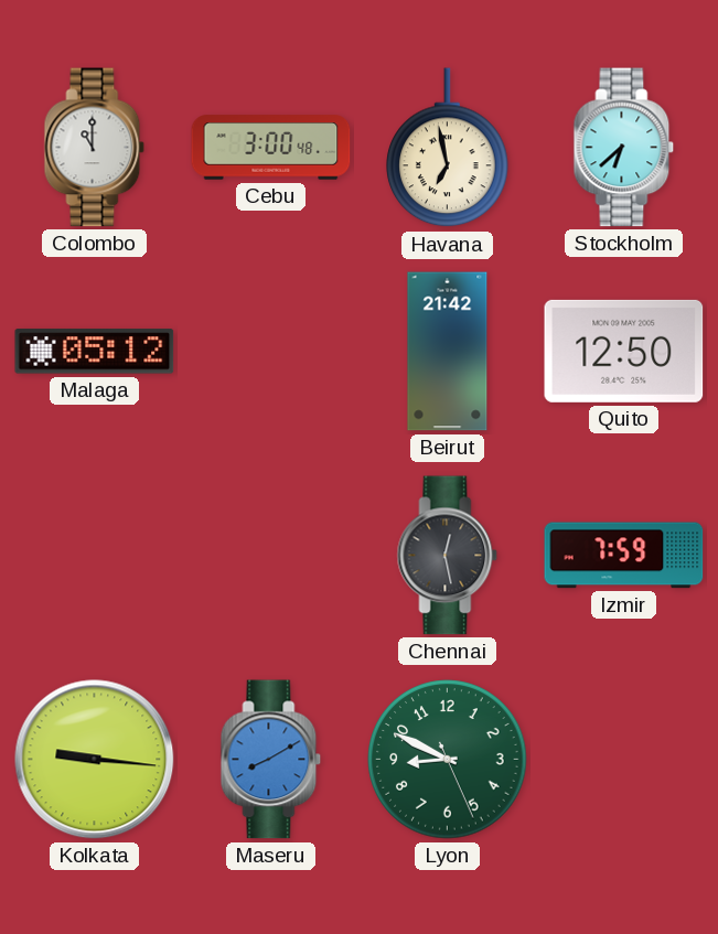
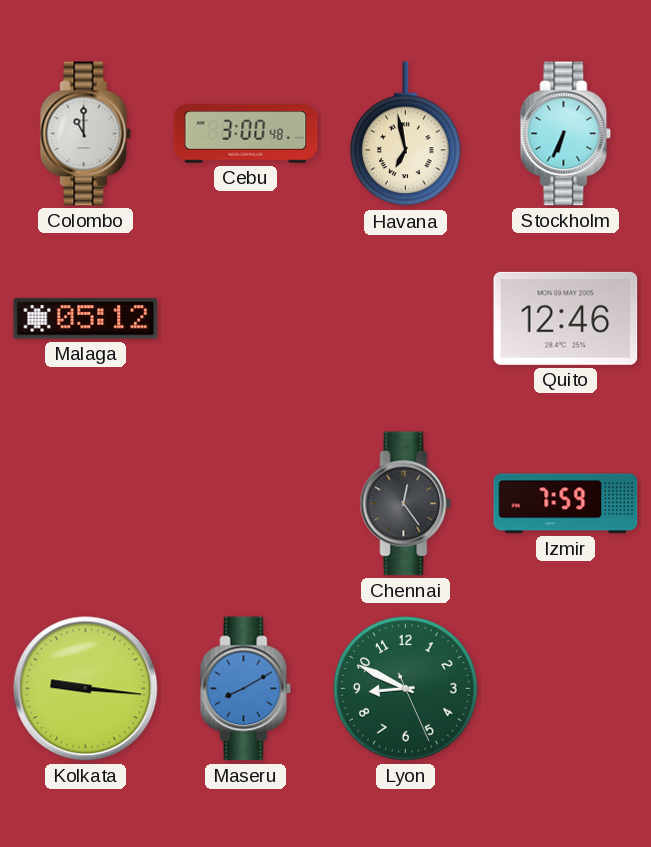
Stockholm: 6:38 -> 6:34 (566, 134)
Beirut: 21:42 -> none (448, 352)
Quito: 12:50 -> 12:46 (566, 318)
Chennai: 12:28 -> 12:24 (406, 504)
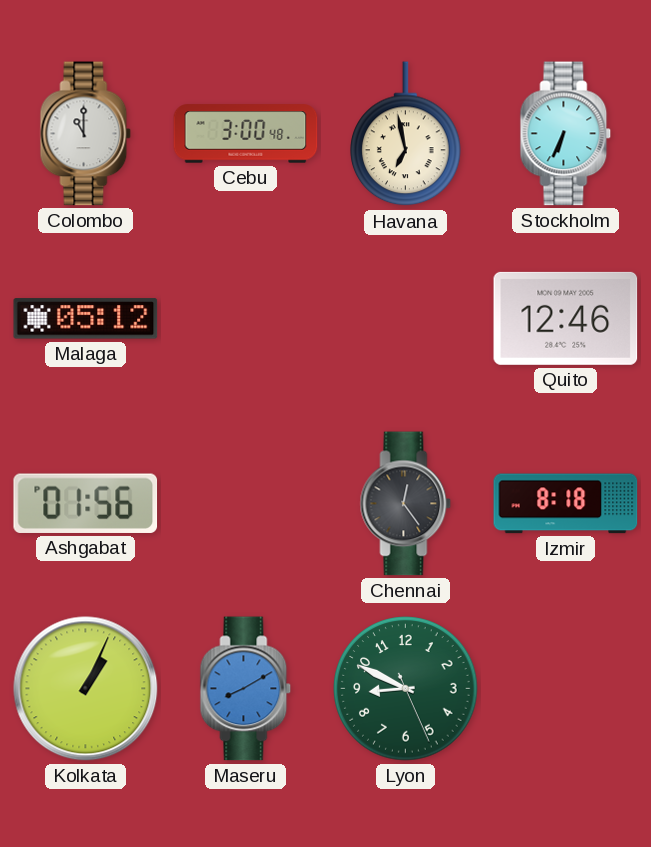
Ashgabat: none -> 01:56 (86, 503)
Izmir: 7:59 -> 8:18 (566, 504)
Kolkata: 9:16 -> 1:04 (86, 689)
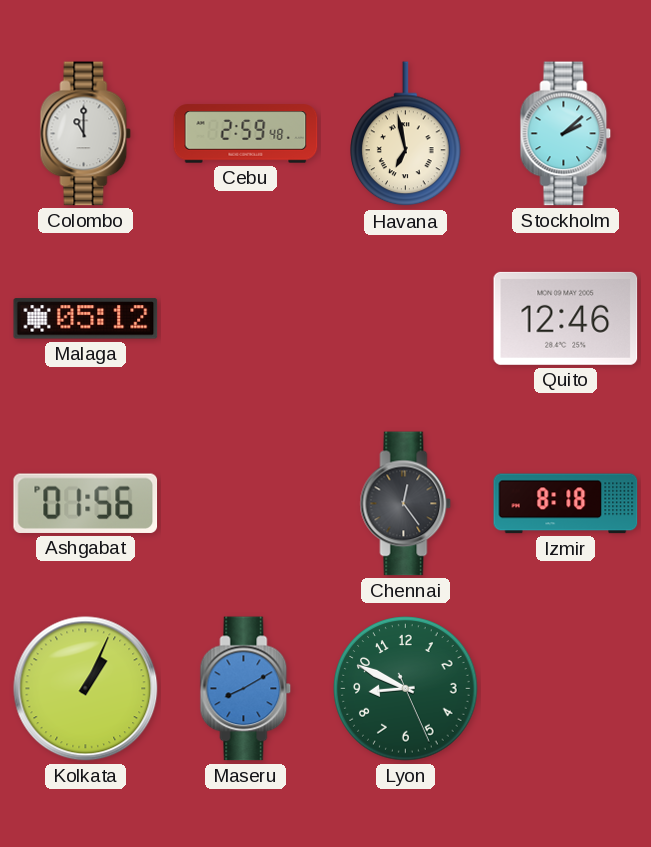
Cebu: 3:00 -> 2:59 (246, 134)
Stockholm: 6:34 -> 2:08 (566, 134)
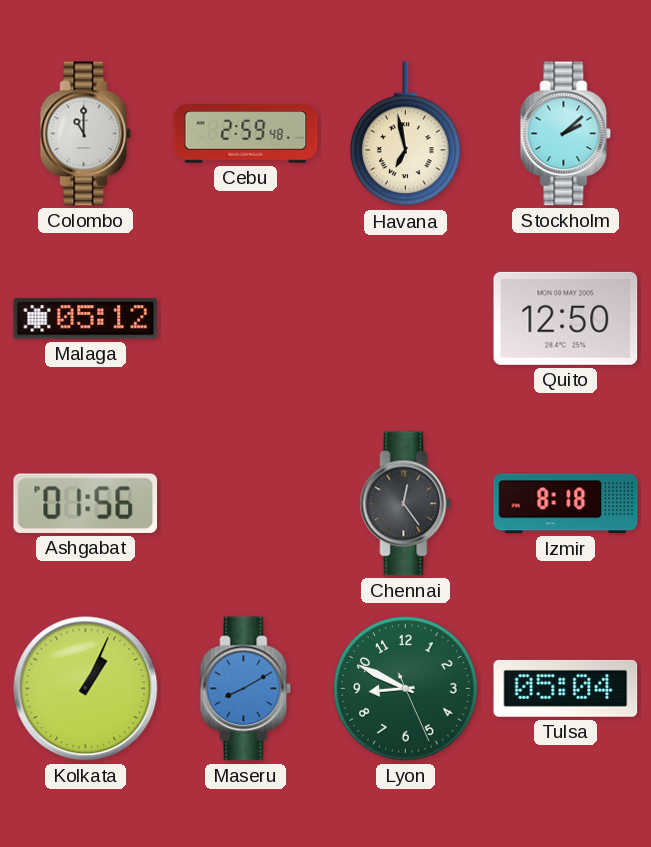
Quito: 12:46 -> 12:50 (566, 318)
Tulsa: none -> 05:04 (566, 688)
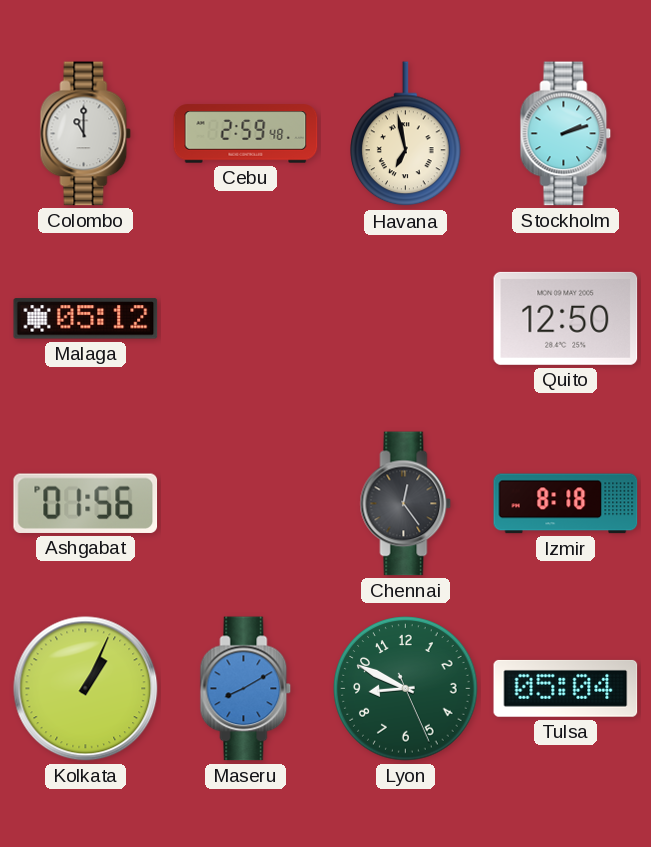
Stockholm: 2:08 -> 2:12 (566, 134)
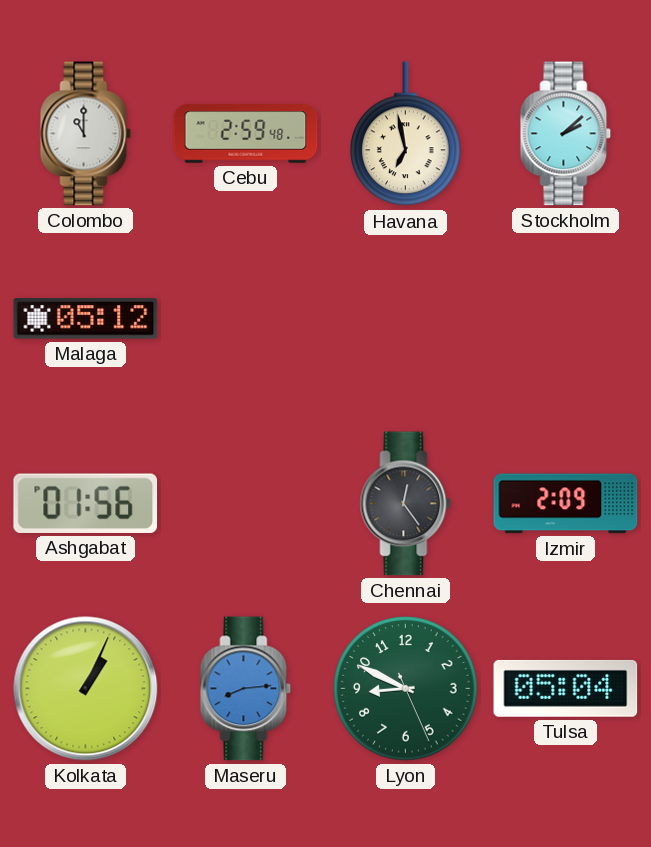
Stockholm: 2:12 -> 2:08 (566, 134)
Quito: 12:50 -> none (566, 318)
Izmir: 8:18 -> 2:09 (566, 504)
Maseru: 8:10 -> 8:14 (246, 689)
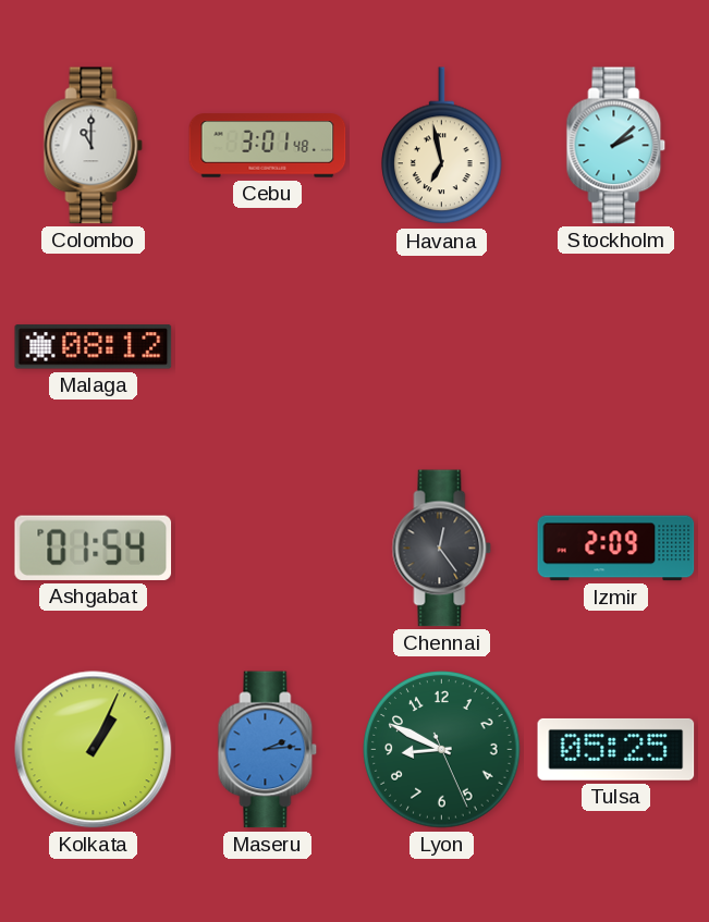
Cebu: 2:59 -> 3:01 (268, 146)
Malaga: 05:12 -> 08:12 (94, 347)
Ashgabat: 01:56 -> 01:54 (94, 548)
Maseru: 8:14 -> 2:14 (268, 750)
Tulsa: 05:04 -> 05:25 (616, 749)
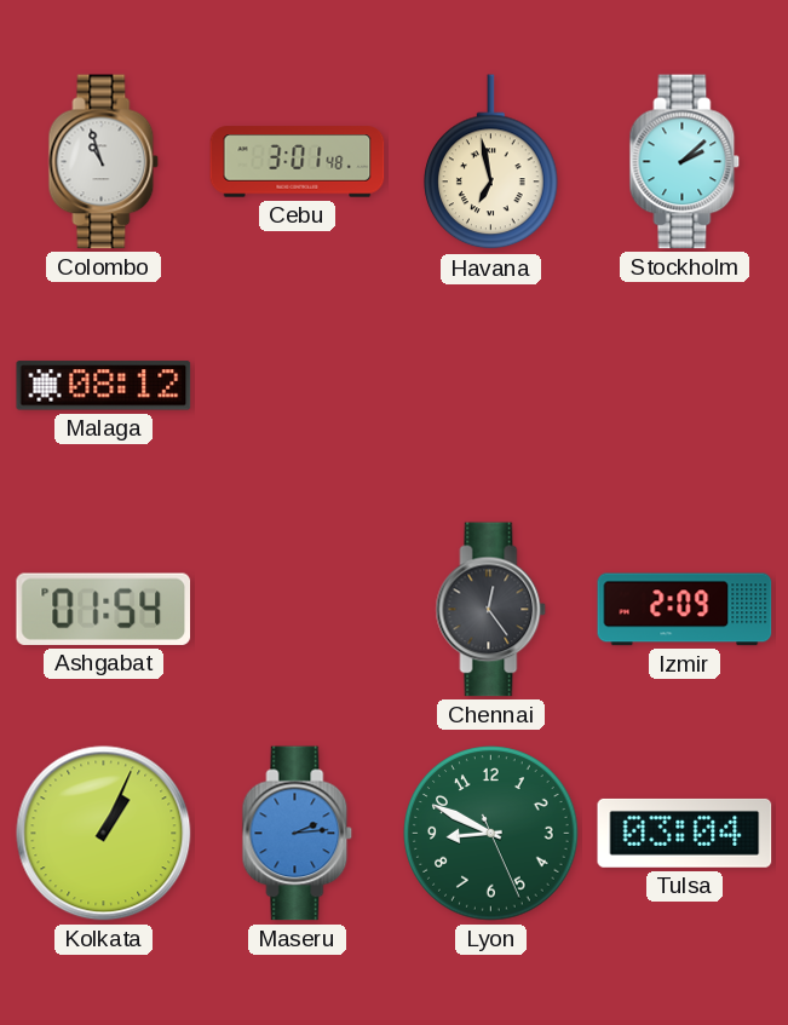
Colombo: 11:00 -> 10:57 (104, 162)
Tulsa: 05:25 -> 03:04 (685, 833)
